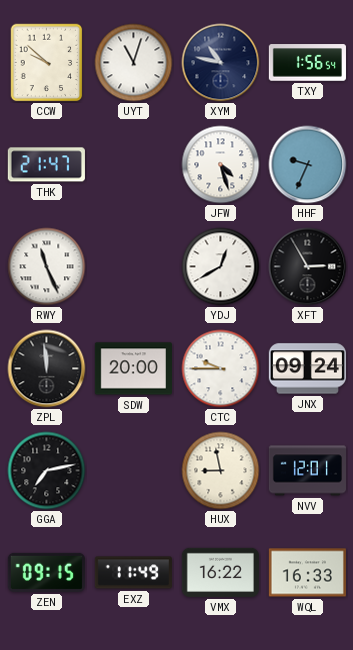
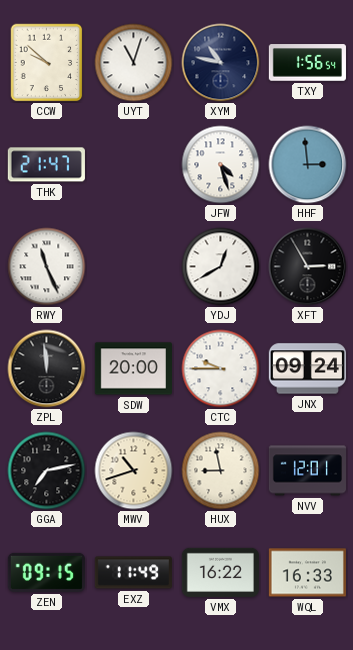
HHF: 9:34 -> 2:59 (308, 165)
MWV: none -> 10:42 (134, 471)
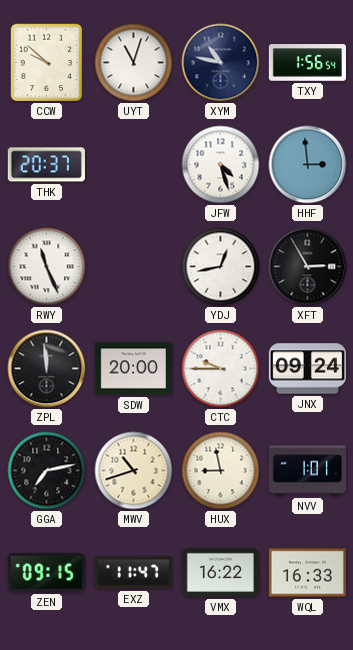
THK: 21:47 -> 20:37 (46, 165)
YDJ: 12:40 -> 12:43 (221, 267)
NVV: 12:01 -> 1:01 (307, 471)
EXZ: 11:49 -> 11:47 (133, 573)
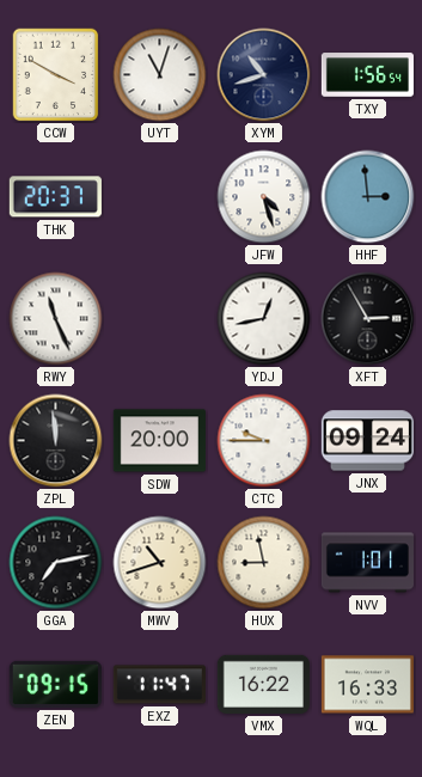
CCW: 9:52 -> 3:50 (56, 75)
XYM: 10:47 -> 10:42 (264, 75)
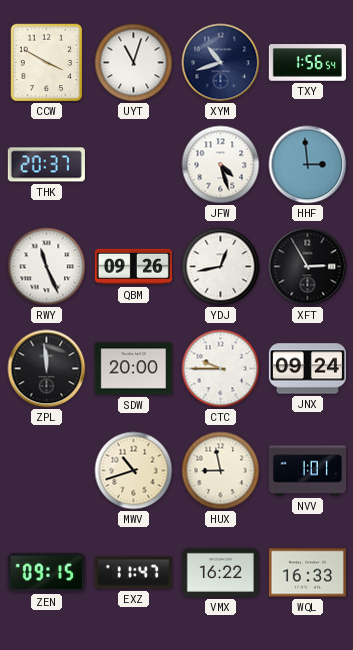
QBM: none -> 09:26 (133, 267)
GGA: 7:13 -> none (56, 563)
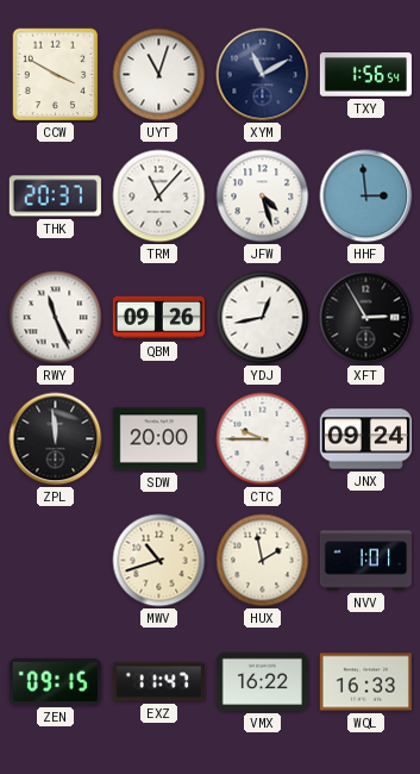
XYM: 10:42 -> 11:10 (263, 75)
TRM: none -> 11:07 (159, 196)
HUX: 8:58 -> 1:58 (263, 561)
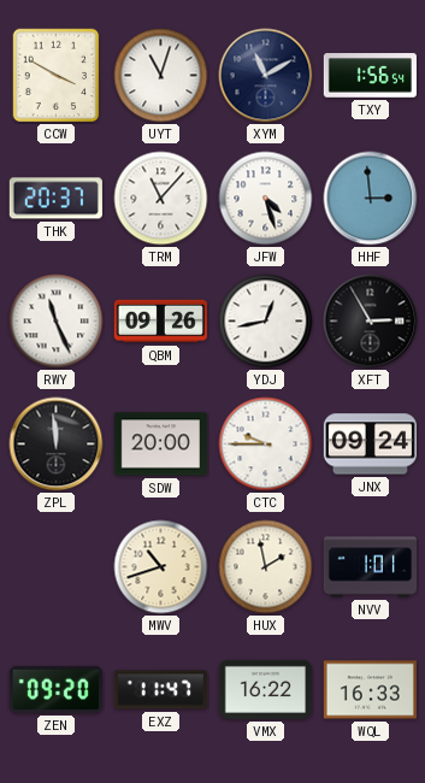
ZEN: 09:15 -> 09:20 (55, 689)
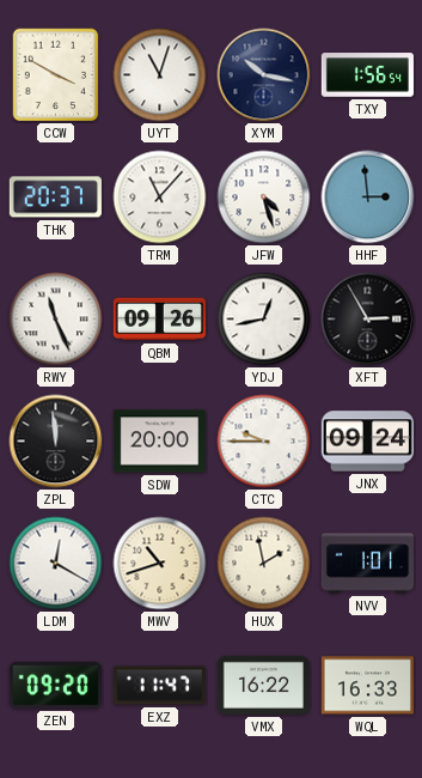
XYM: 11:10 -> 10:17 (264, 75)
LDM: none -> 12:20 (56, 564)
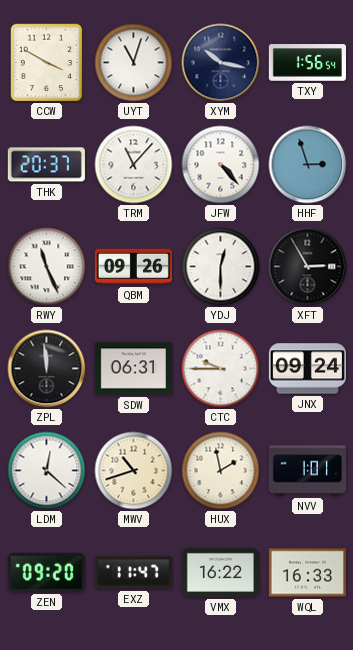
JFW: 4:27 -> 4:23 (221, 165)
HHF: 2:59 -> 2:57 (308, 165)
YDJ: 12:43 -> 12:30 (221, 267)
SDW: 20:00 -> 06:31 (133, 369)
LDM: 12:20 -> 12:22 (47, 471)
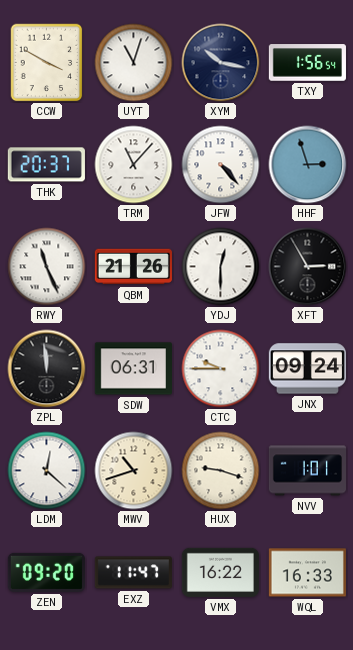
QBM: 09:26 -> 21:26 (133, 267)
HUX: 1:58 -> 9:18 (221, 471)
